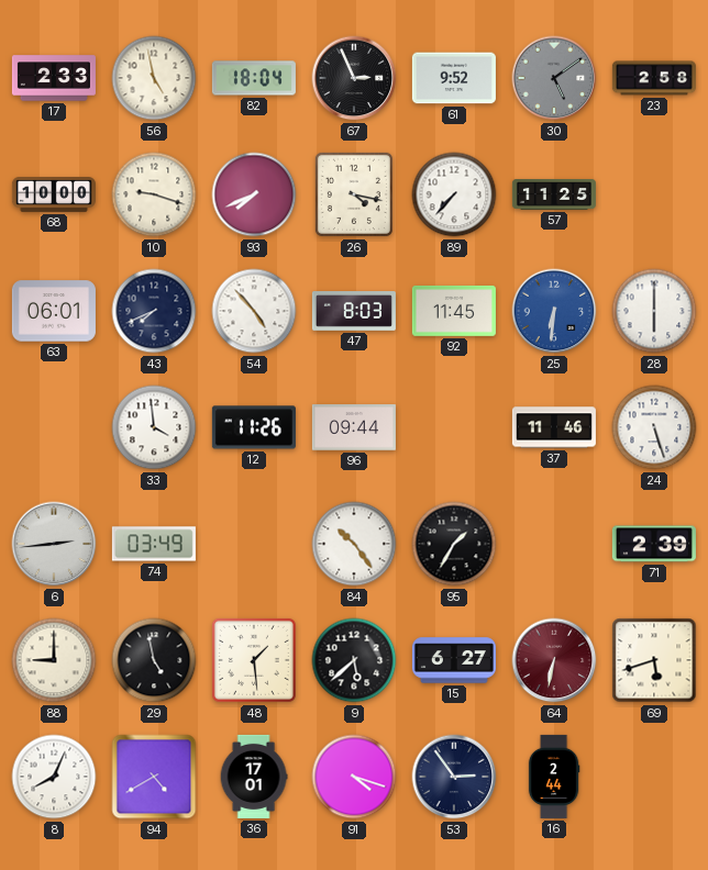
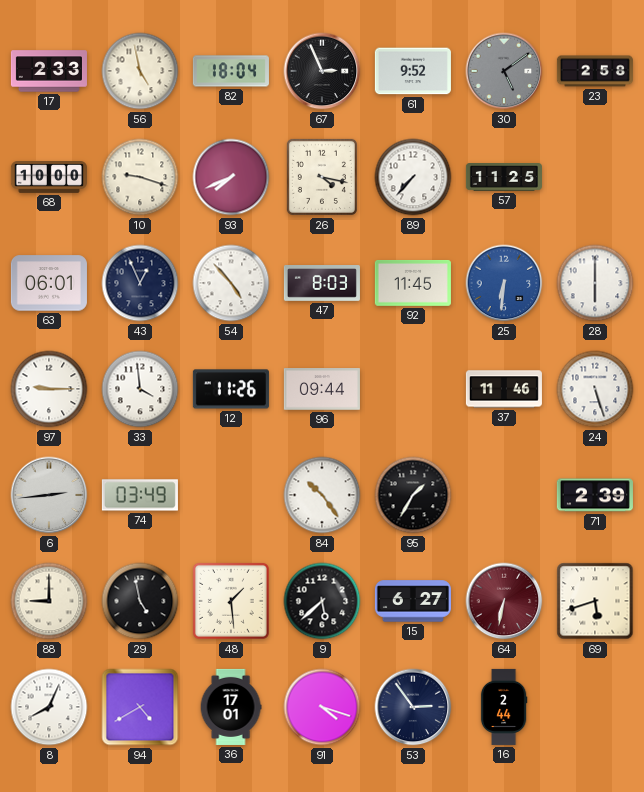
43: 7:41 -> 12:56 (140, 283)
97: none -> 9:15 (49, 389)
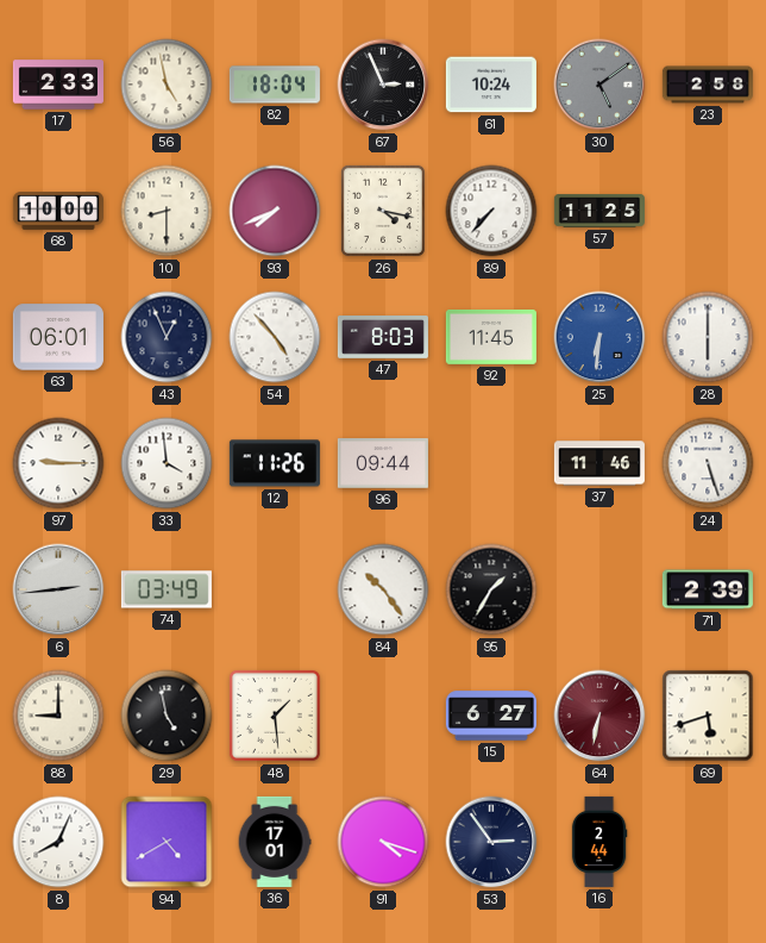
61: 9:52 -> 10:24 (491, 85)
10: 9:18 -> 8:30 (167, 211)
9: 5:38 -> none (322, 601)
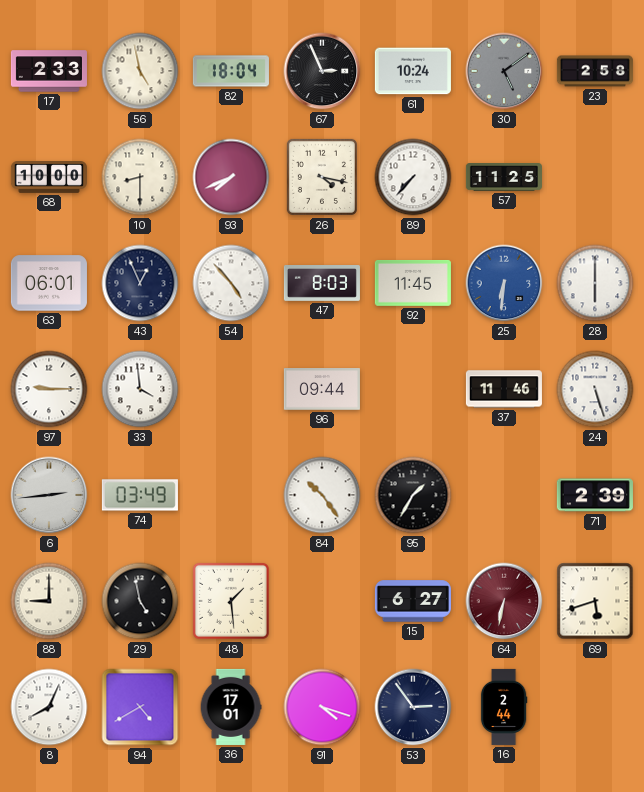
12: 11:26 -> none (275, 463)
